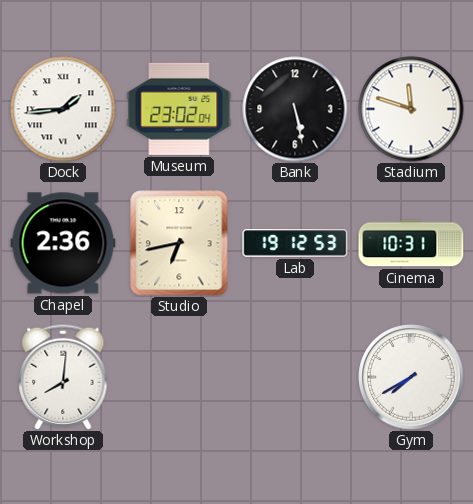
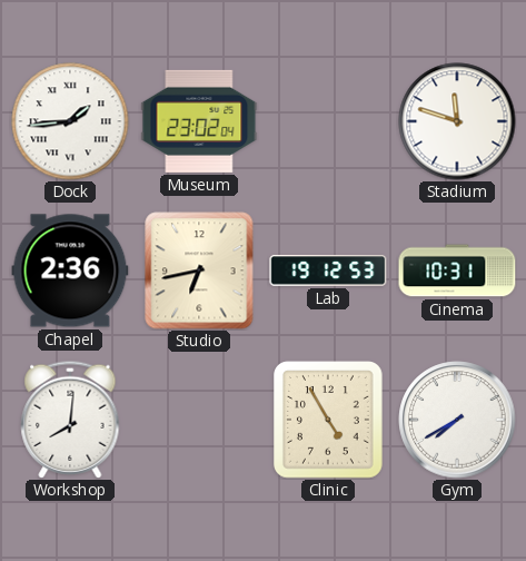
Bank: 5:28 -> none (295, 109)
Clinic: none -> 4:55 (329, 421)
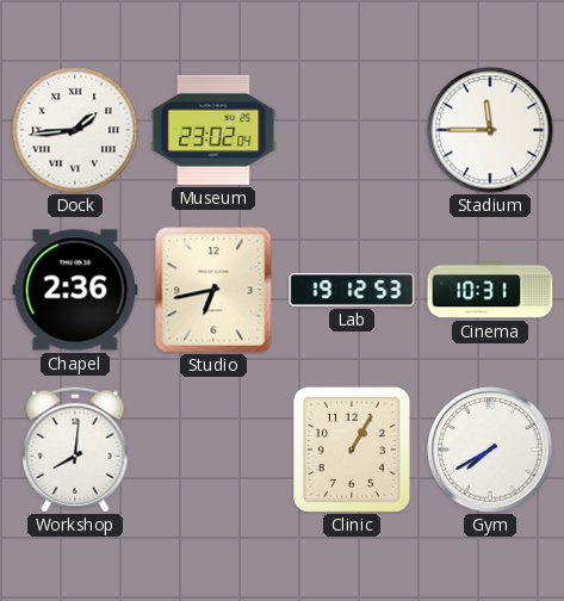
Stadium: 11:48 -> 11:45 (490, 130)
Clinic: 4:55 -> 1:05 (353, 451)
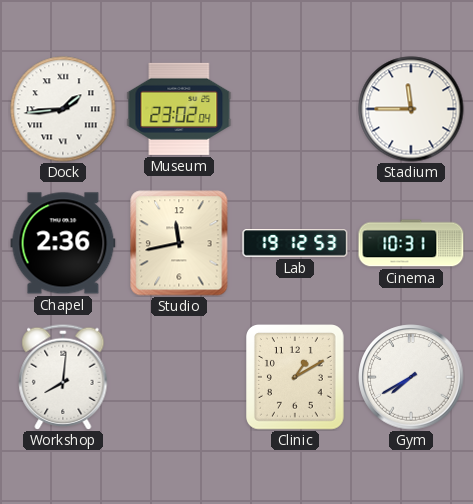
Studio: 6:43 -> 11:43 (179, 243)
Clinic: 1:05 -> 1:10 (296, 378)
